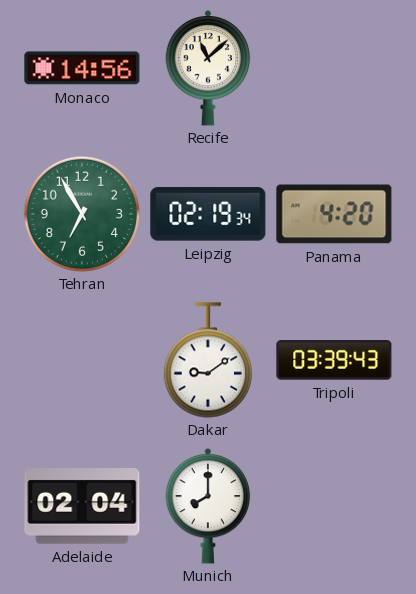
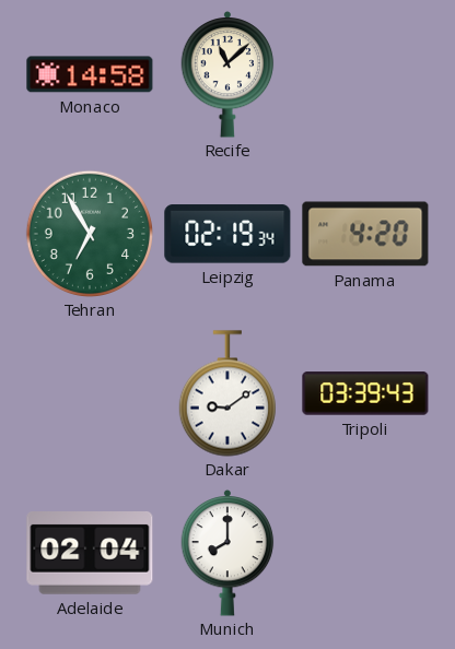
Monaco: 14:56 -> 14:58 (90, 74)
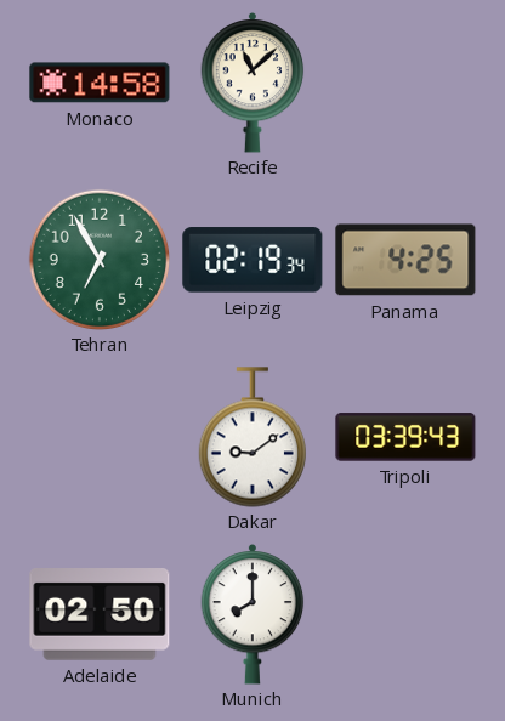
Panama: 4:20 -> 4:25 (405, 260)
Adelaide: 02:04 -> 02:50 (100, 615)
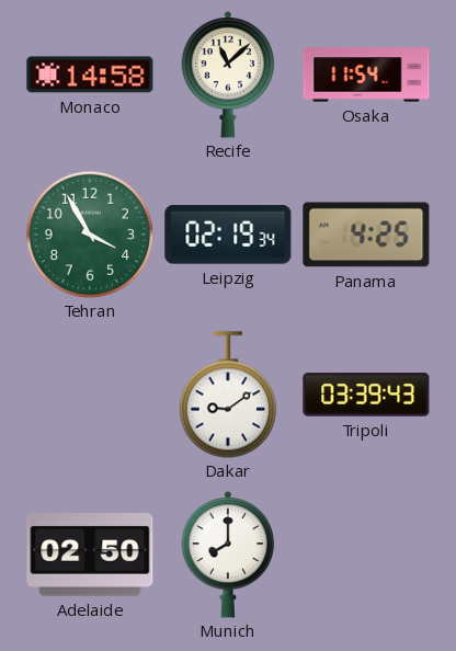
Osaka: none -> 11:54 (366, 75)
Tehran: 6:55 -> 3:55 (89, 233)
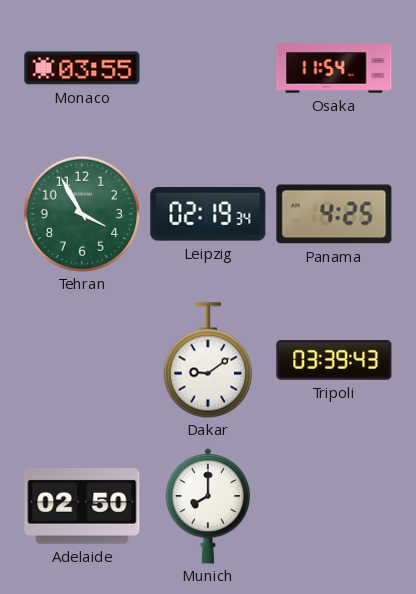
Monaco: 14:58 -> 03:55 (82, 68)
Recife: 11:08 -> none (228, 75)
